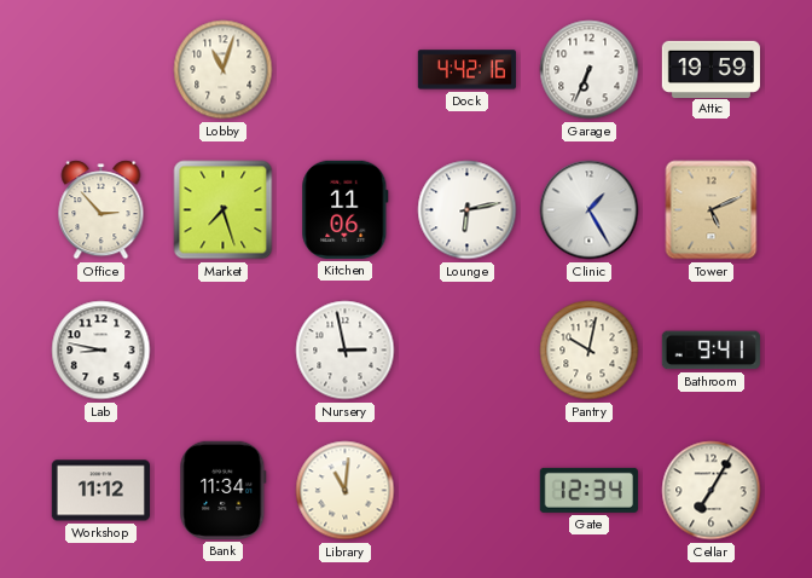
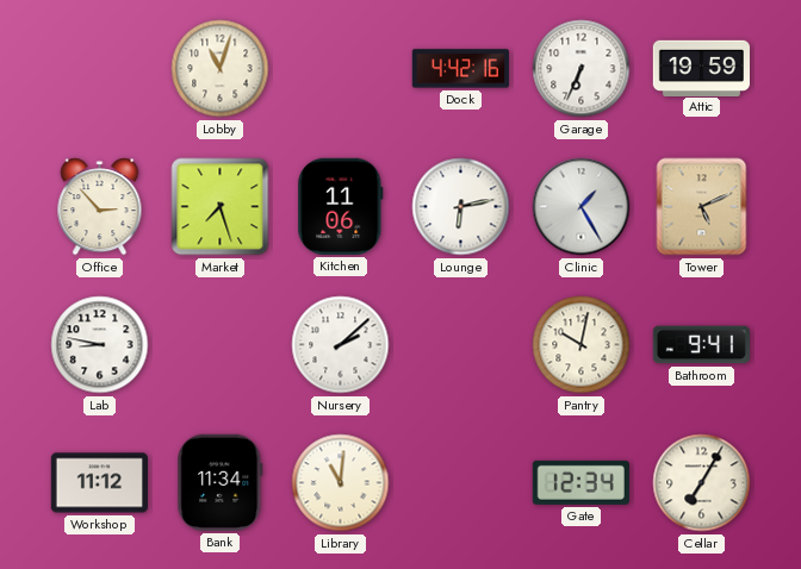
Nursery: 2:58 -> 2:08 (341, 345)
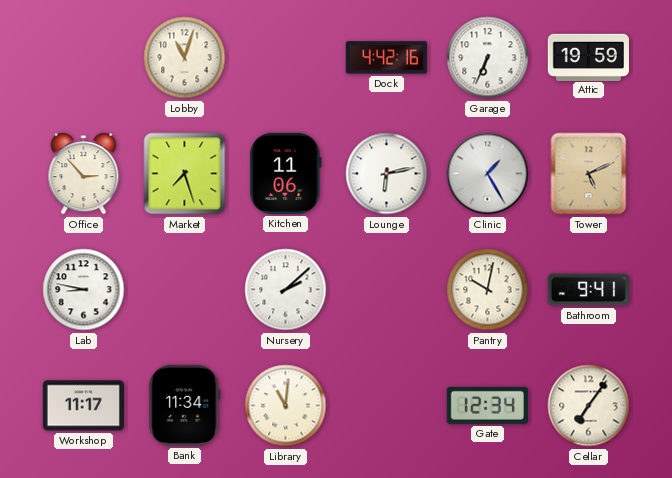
Workshop: 11:12 -> 11:17 (83, 406)
Cellar: 7:05 -> 7:06 (589, 406)
